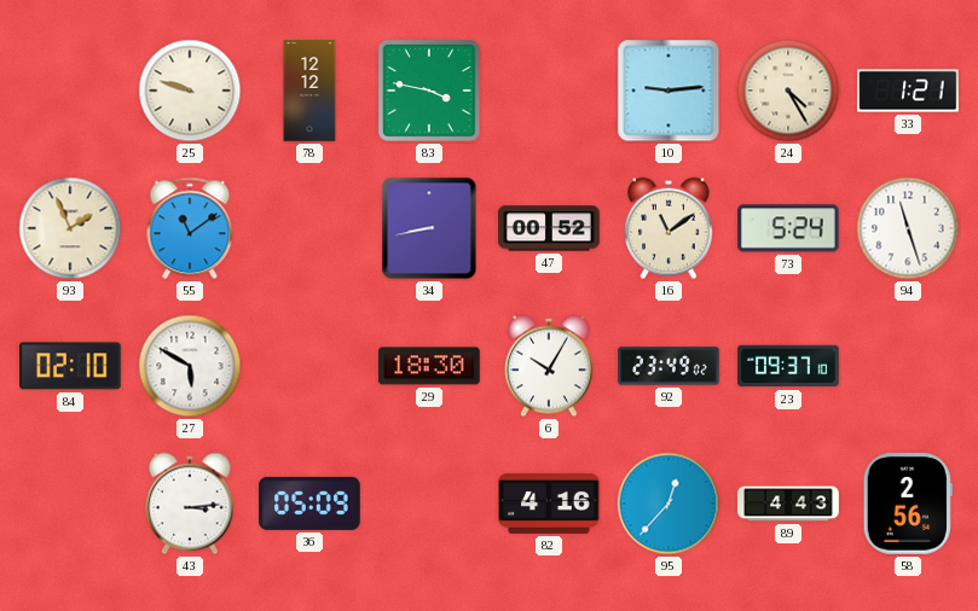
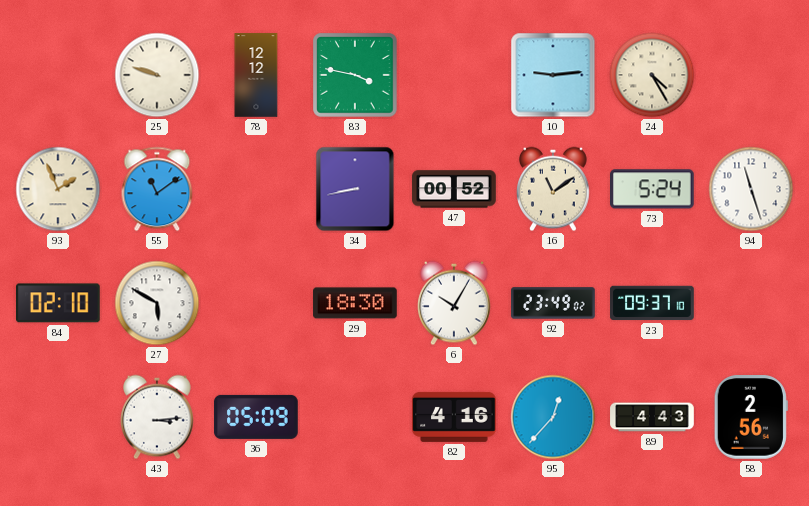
33: 1:21 -> none (908, 91)
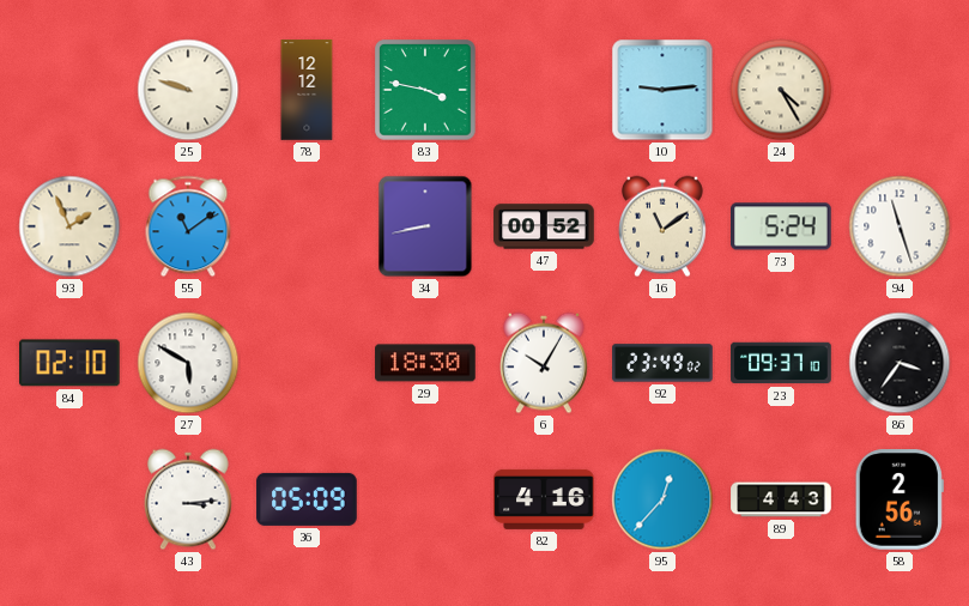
86: none -> 3:36 (900, 363)
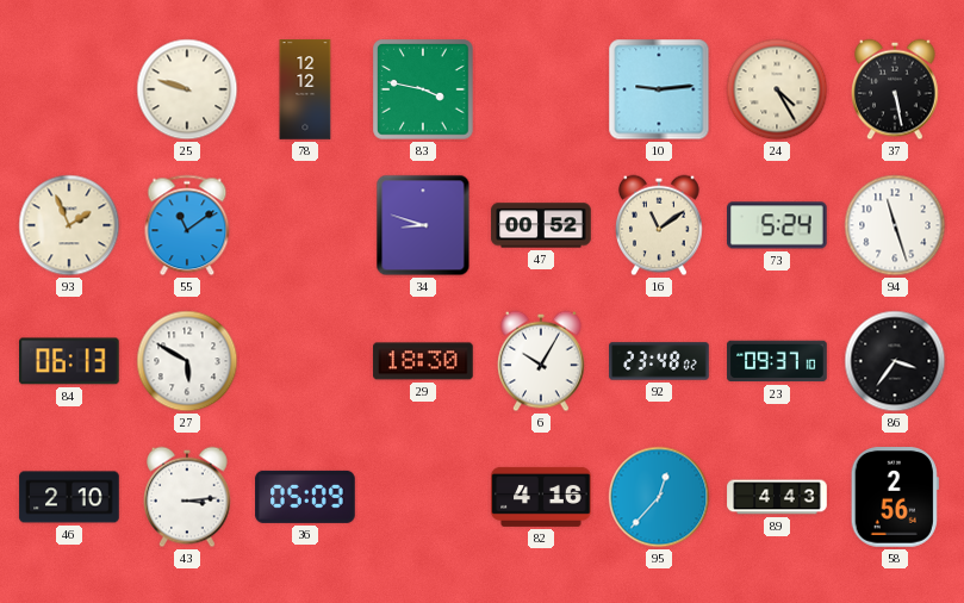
37: none -> 5:28 (896, 89)
34: 8:43 -> 8:48 (423, 225)
84: 02:10 -> 06:13 (70, 361)
92: 23:49 -> 23:48 (659, 361)
46: none -> 2:10 (69, 497)
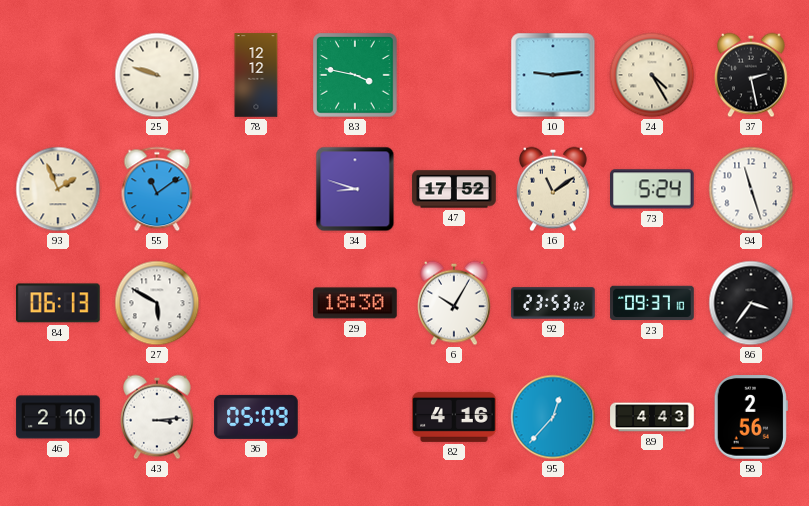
37: 5:28 -> 2:28 (752, 75)
47: 00:52 -> 17:52 (454, 189)
92: 23:48 -> 23:53 (553, 303)
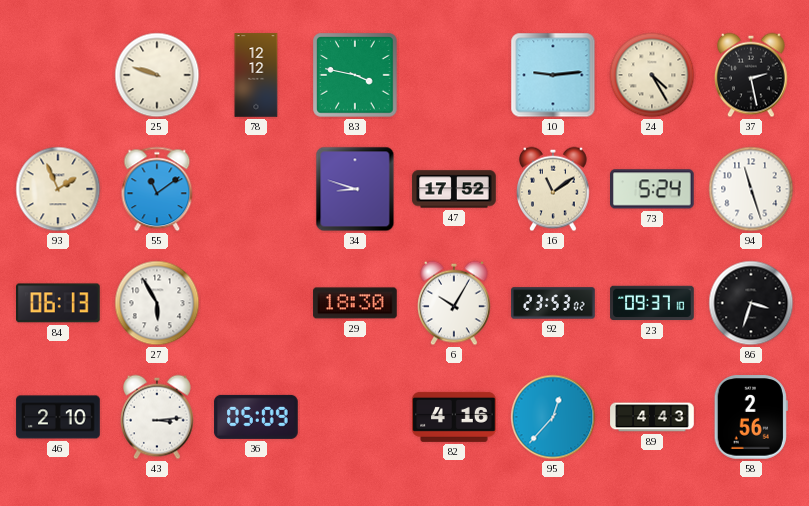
27: 5:50 -> 5:55 (157, 303)
86: 3:36 -> 3:33 (751, 303)
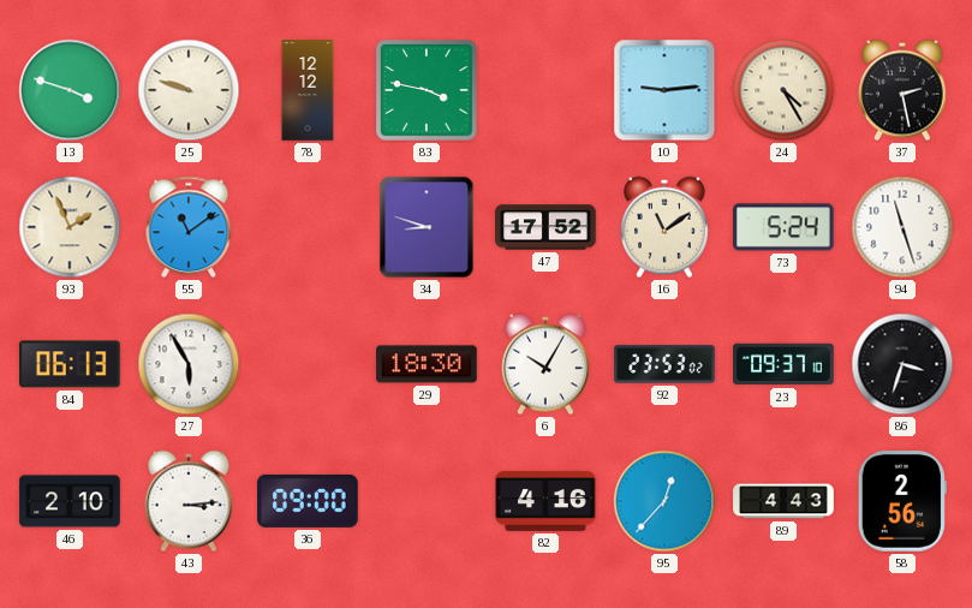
13: none -> 3:48 (70, 90)
36: 05:09 -> 09:00 (308, 501)
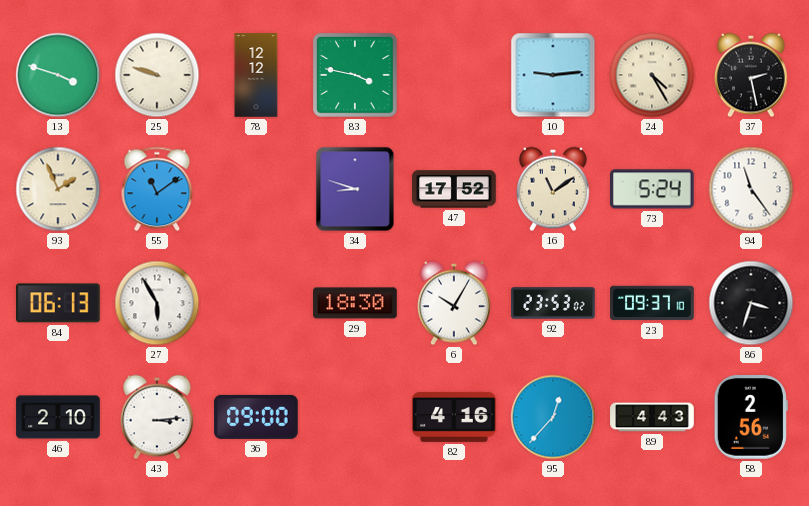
94: 11:27 -> 11:24 (751, 189)
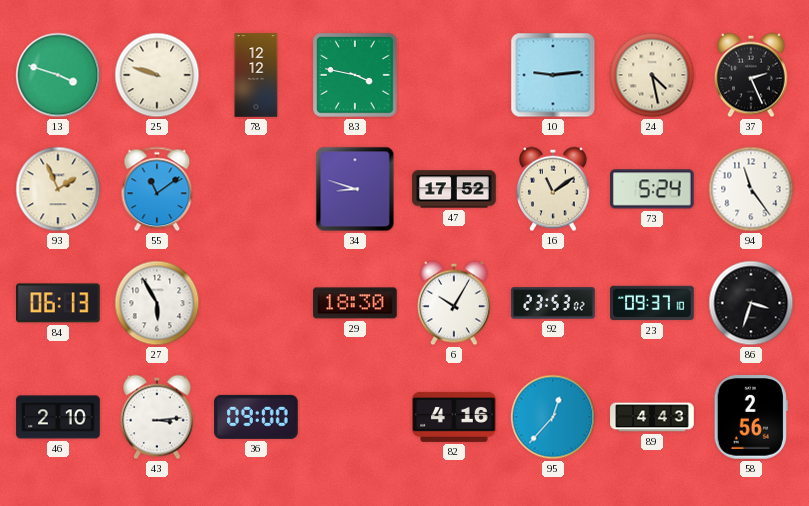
24: 4:25 -> 4:28 (652, 75)
37: 2:28 -> 2:26 (752, 75)
